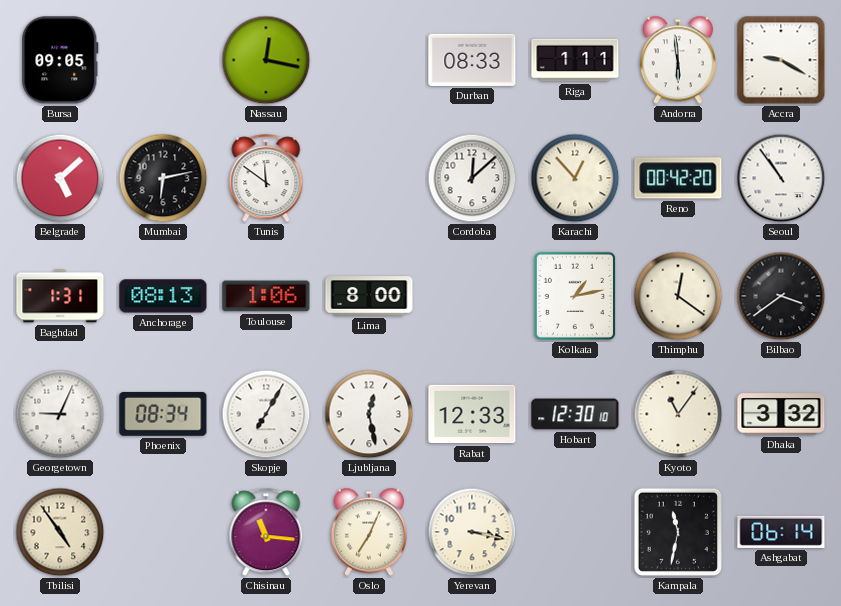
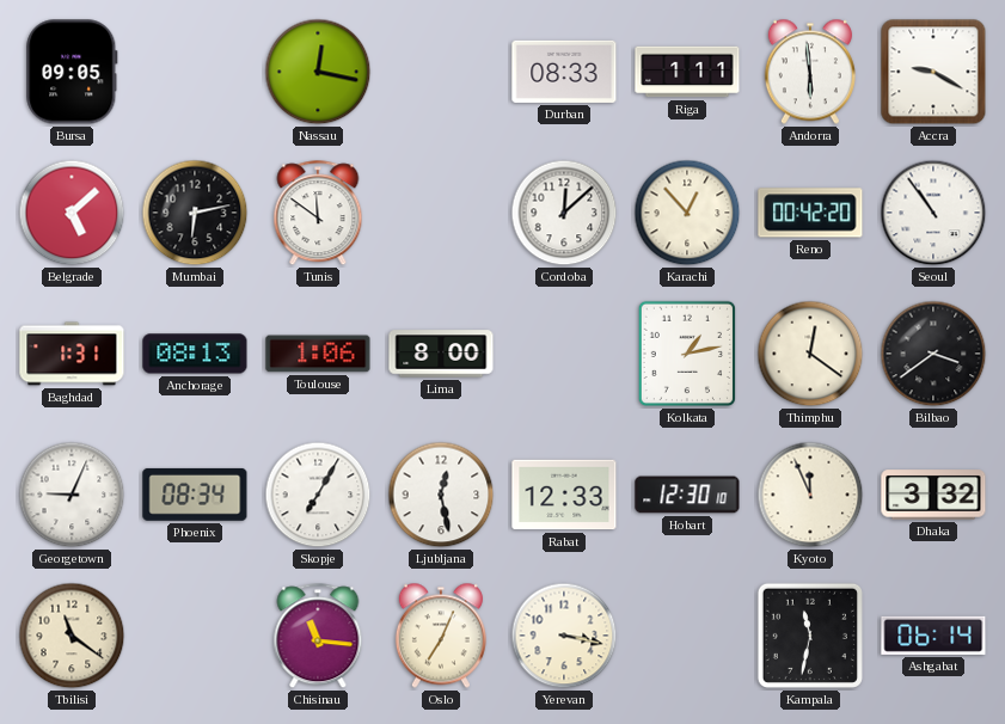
Kyoto: 11:06 -> 11:56 (810, 495)
Tbilisi: 4:54 -> 11:21 (72, 636)
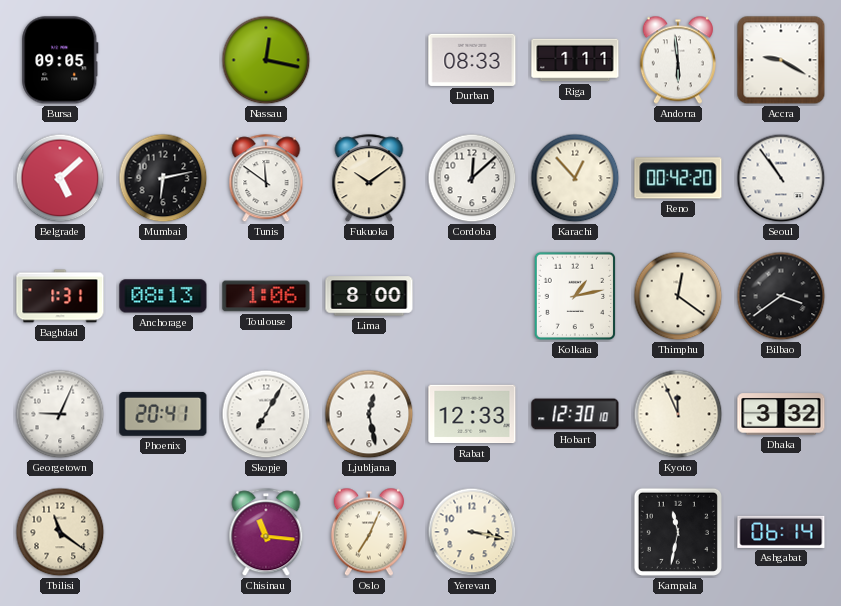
Fukuoka: none -> 10:09 (369, 179)
Phoenix: 08:34 -> 20:41 (163, 414)
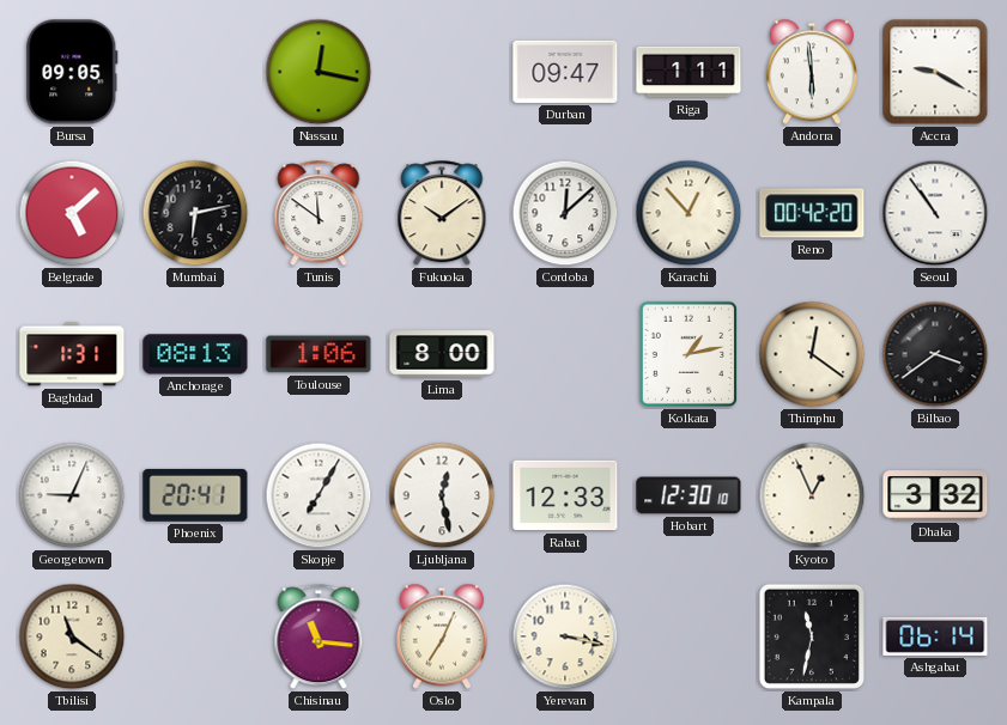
Durban: 08:33 -> 09:47 (565, 72)
Kyoto: 11:56 -> 12:56 (812, 495)
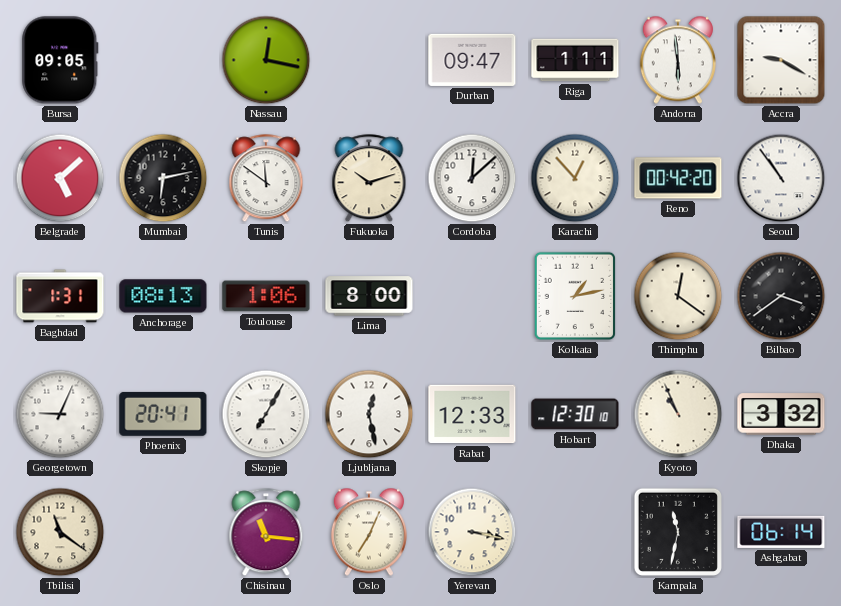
Fukuoka: 10:09 -> 10:12 (369, 179)
Kyoto: 12:56 -> 10:56 (678, 414)
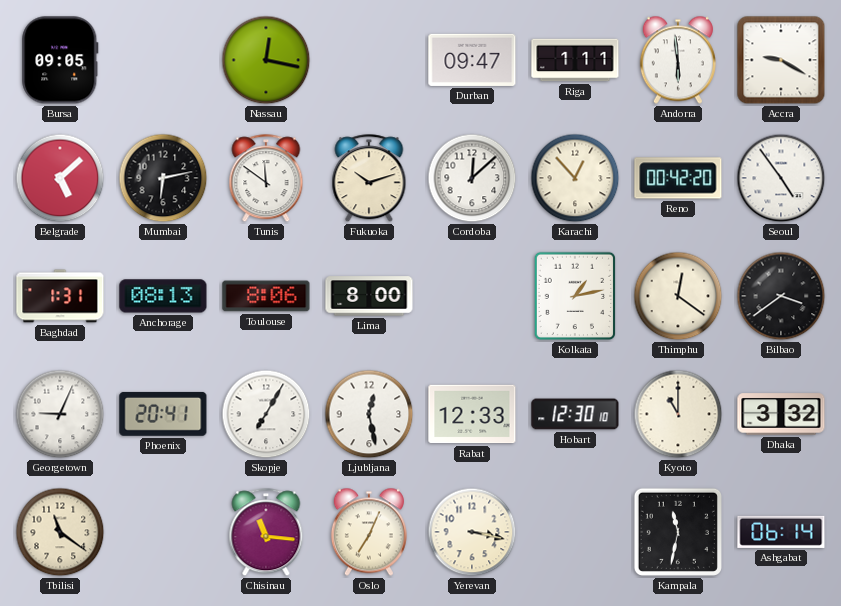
Seoul: 10:54 -> 4:54 (781, 178)
Toulouse: 1:06 -> 8:06 (266, 296)
Kyoto: 10:56 -> 11:00 (678, 414)
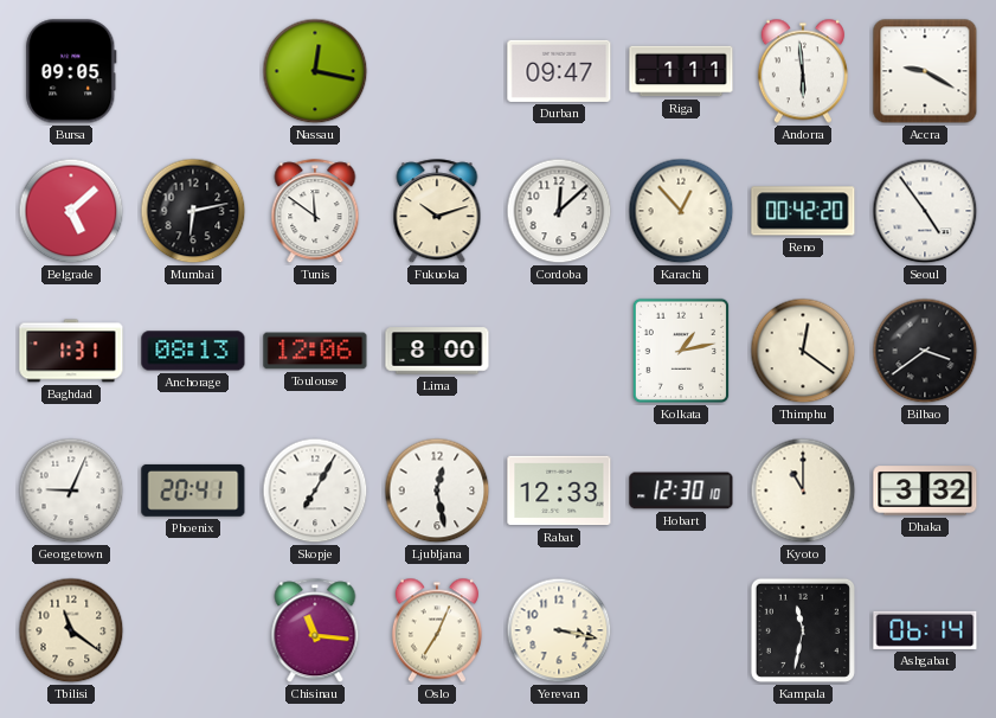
Toulouse: 8:06 -> 12:06 (315, 351)
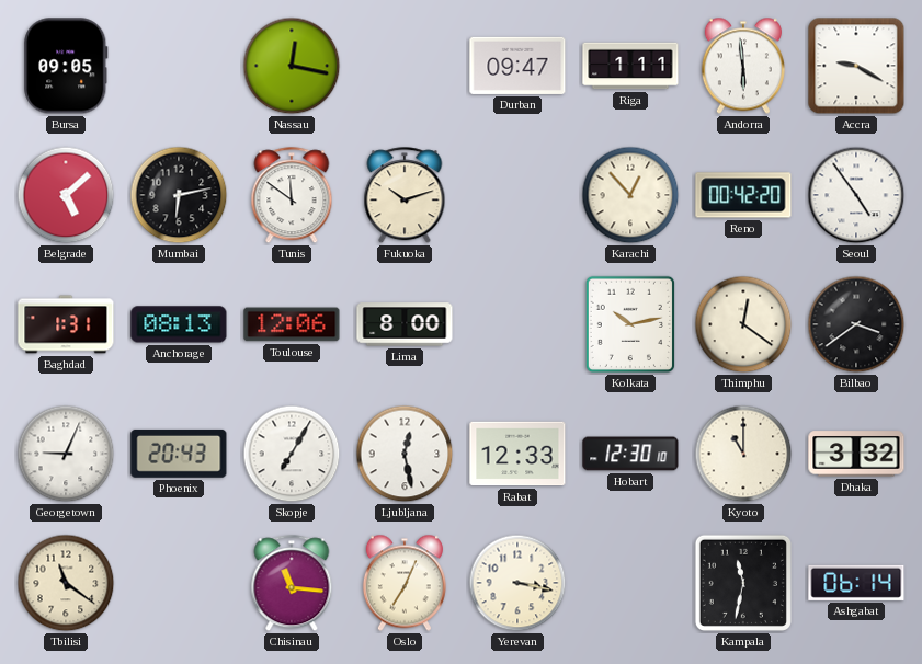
Cordoba: 12:08 -> none (559, 211)
Kolkata: 1:13 -> 10:13 (629, 324)
Phoenix: 20:41 -> 20:43 (179, 454)
